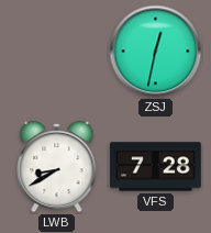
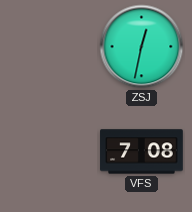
LWB: 8:40 -> none (57, 167)
VFS: 7:28 -> 7:08 (142, 152)
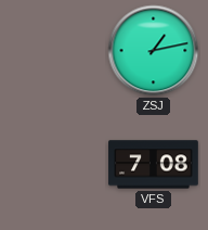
ZSJ: 12:32 -> 1:13 (154, 51)
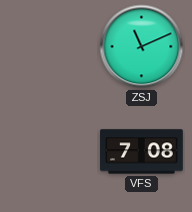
ZSJ: 1:13 -> 11:11 (142, 47)
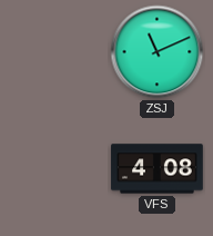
VFS: 7:08 -> 4:08 (158, 169)
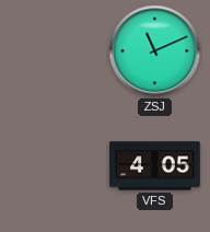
VFS: 4:08 -> 4:05 (155, 166)
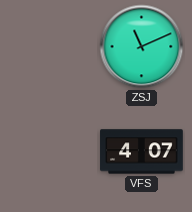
VFS: 4:05 -> 4:07 (142, 152)
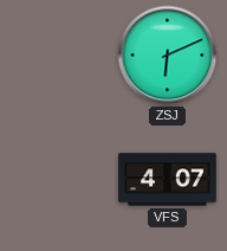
ZSJ: 11:11 -> 6:11 (168, 56)
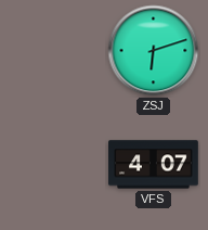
ZSJ: 6:11 -> 6:12 (154, 51)
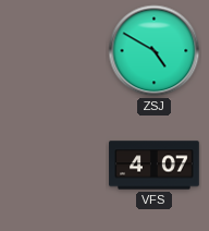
ZSJ: 6:12 -> 4:50 (155, 51)
